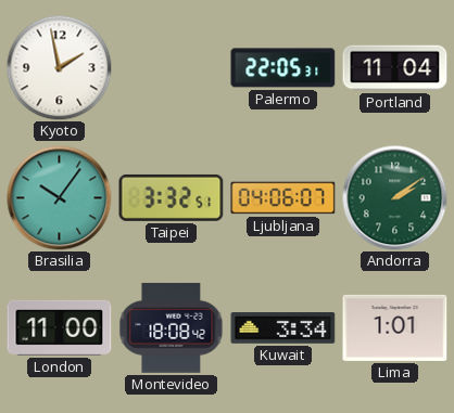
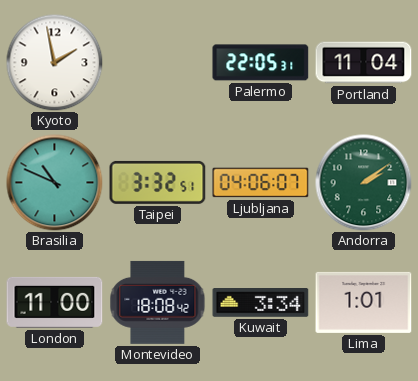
Brasilia: 10:06 -> 10:49 (55, 183)
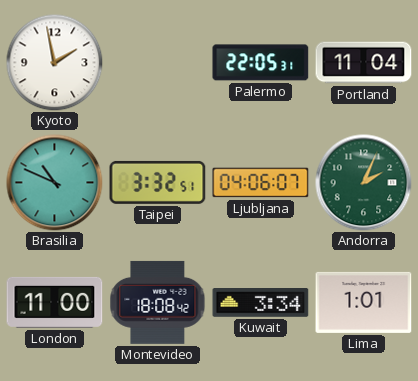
Andorra: 2:09 -> 2:04 (364, 183)
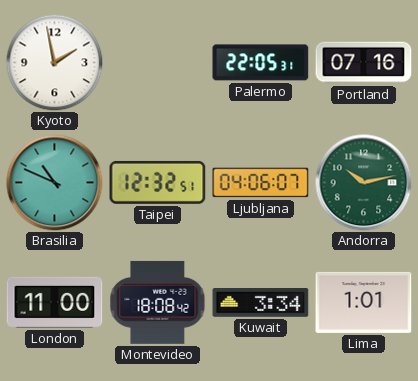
Portland: 11:04 -> 07:16 (364, 63)
Taipei: 3:32 -> 12:32 (158, 182)
Andorra: 2:04 -> 10:13 (364, 183)
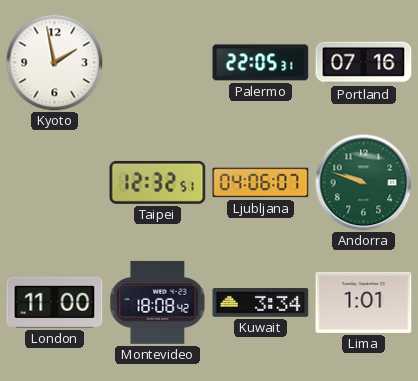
Brasilia: 10:49 -> none (55, 183)
Andorra: 10:13 -> 9:48 (364, 183)
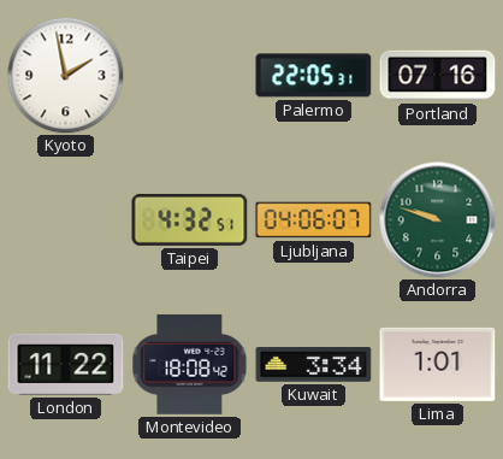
Taipei: 12:32 -> 4:32 (190, 219)
London: 11:00 -> 11:22 (66, 364)
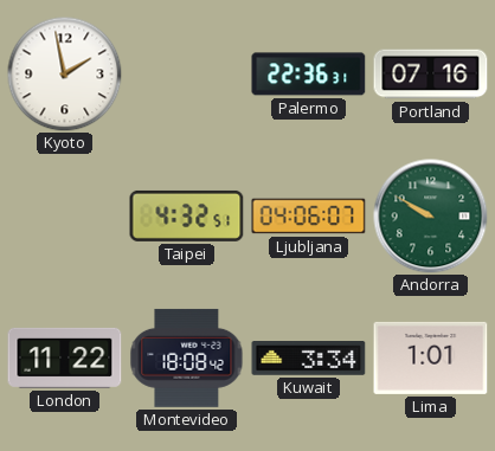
Palermo: 22:05 -> 22:36 (309, 75)
Andorra: 9:48 -> 9:50 (431, 217)
